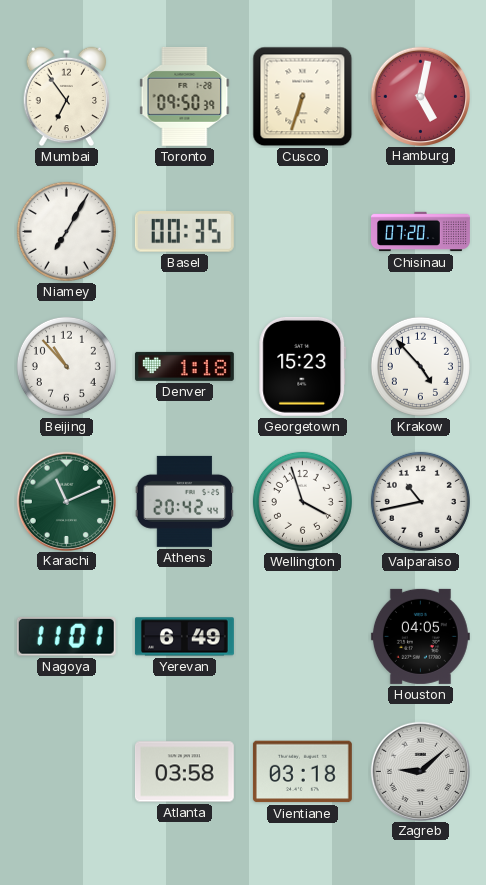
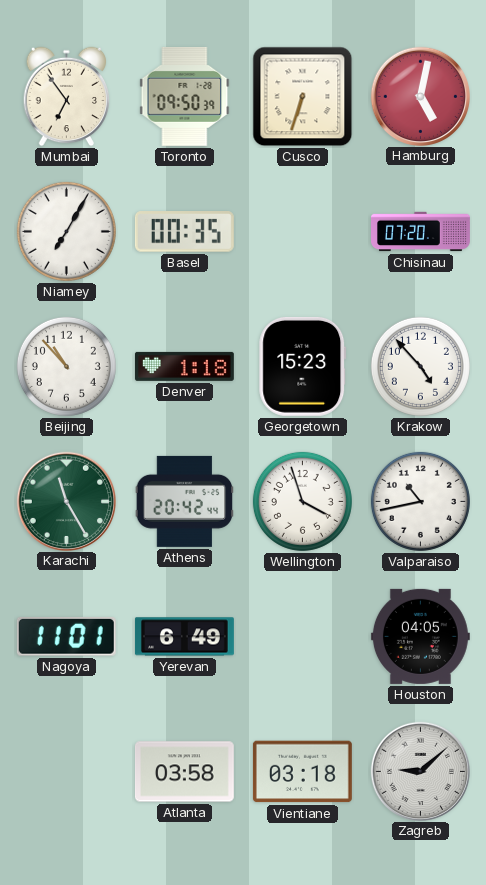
Karachi: 11:11 -> 11:25 (66, 501)
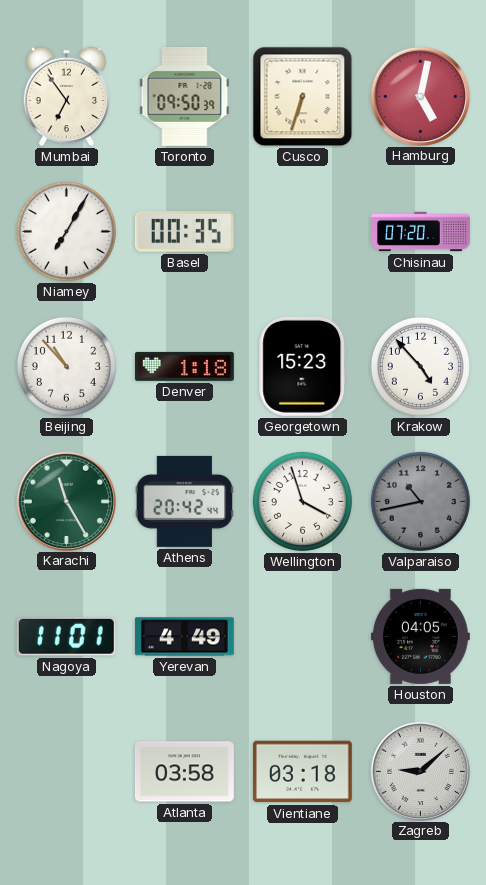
Valparaiso dial: white -> grey (420, 501)
Yerevan: 6:49 -> 4:49 (185, 637)
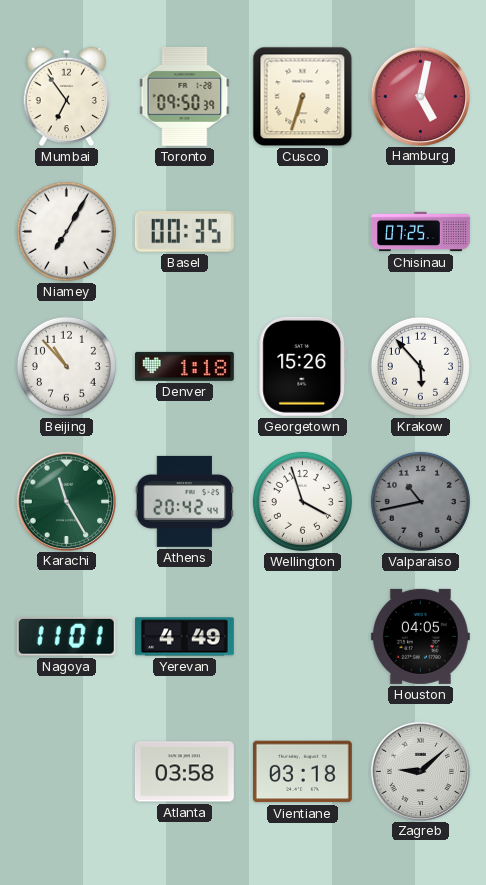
Chisinau: 07:20 -> 07:25 (421, 232)
Georgetown: 15:23 -> 15:26 (303, 366)
Krakow: 4:53 -> 5:53 (420, 366)
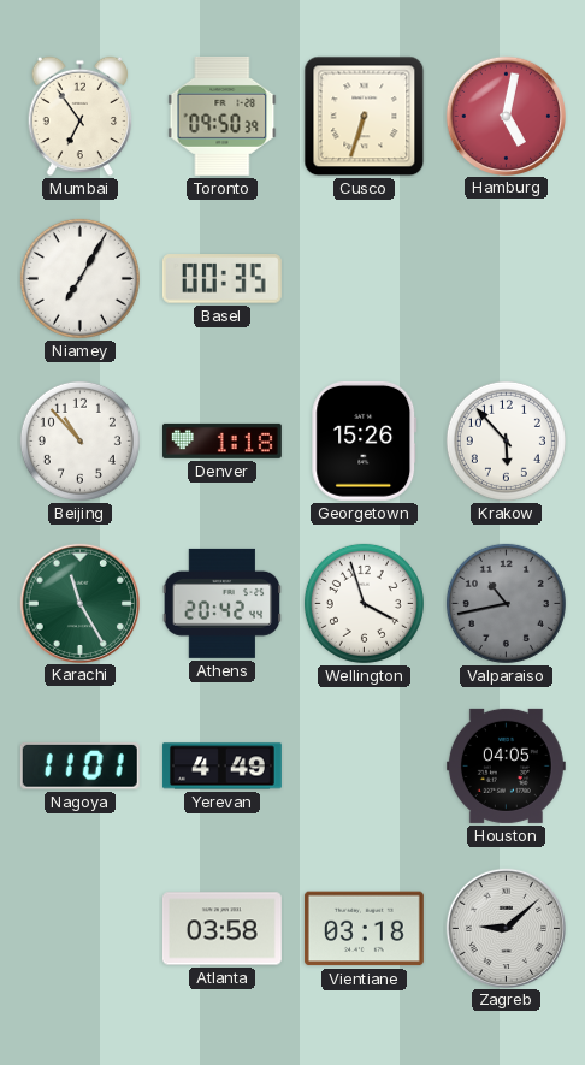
Chisinau: 07:25 -> none (421, 232)
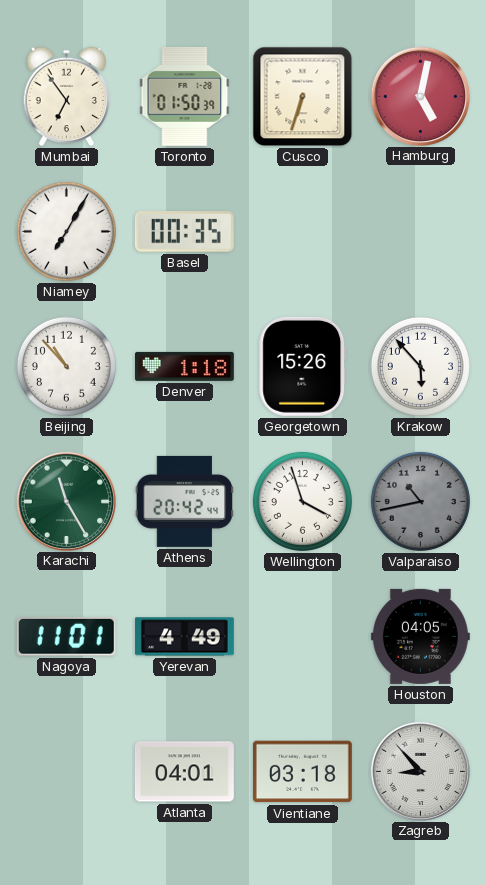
Toronto: 09:50 -> 01:50 (185, 96)
Atlanta: 03:58 -> 04:01 (184, 772)
Zagreb: 9:08 -> 8:53 (420, 771)
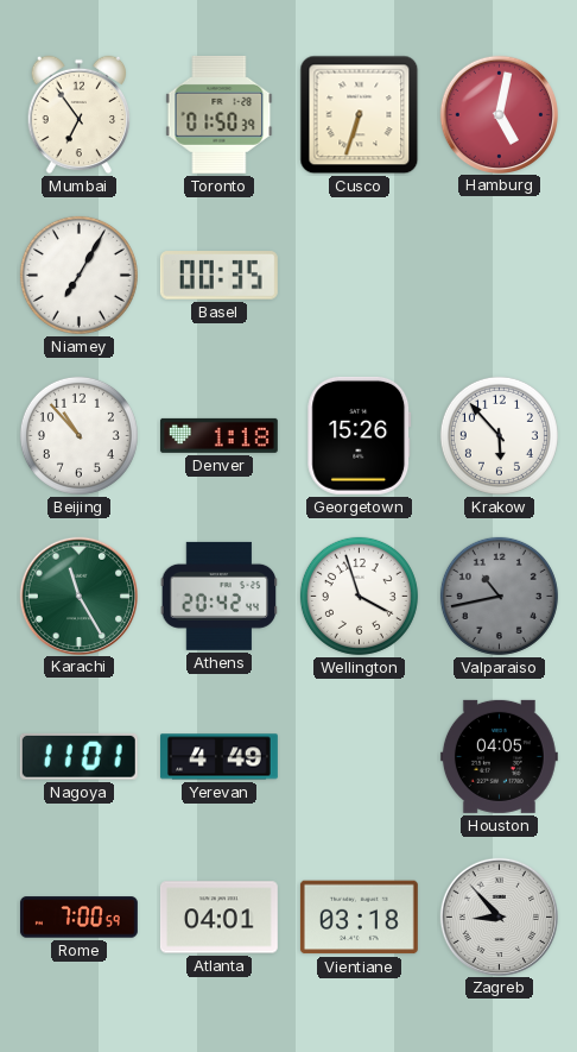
Rome: none -> 7:00 (78, 918)
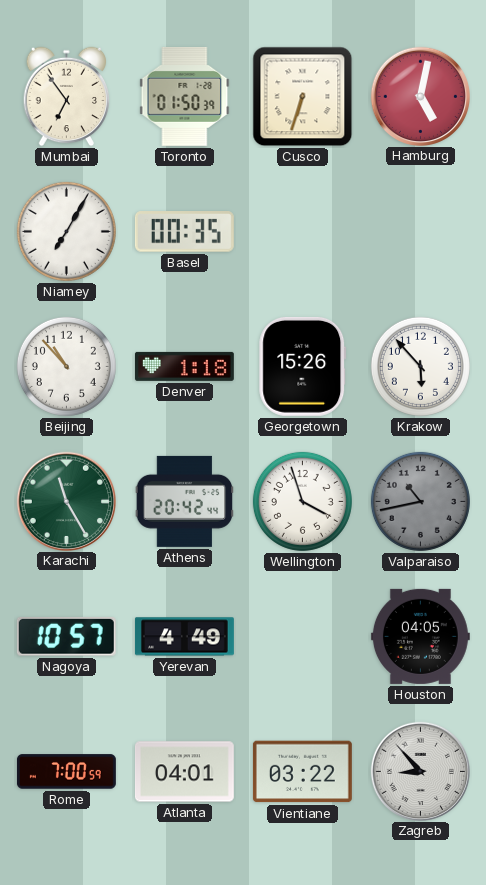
Nagoya: 11:01 -> 10:57 (66, 636)
Vientiane: 03:18 -> 03:22 (302, 772)
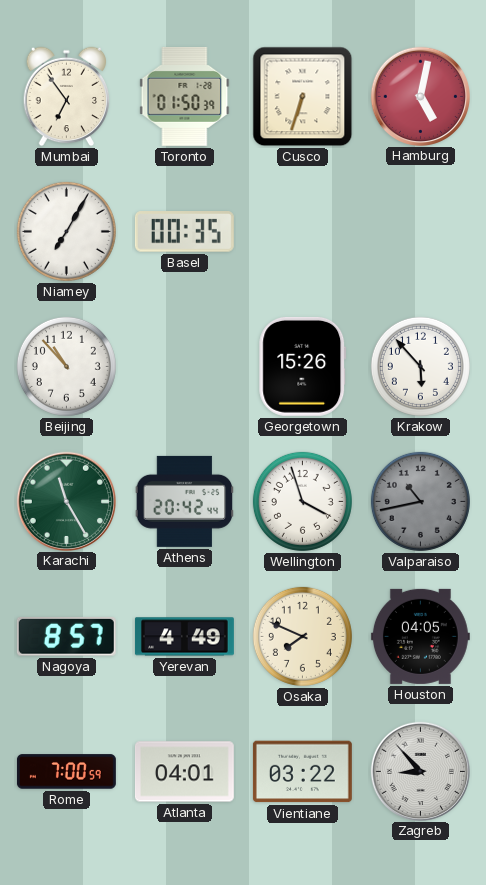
Denver: 1:18 -> none (184, 366)
Nagoya: 10:57 -> 8:57 (66, 636)
Osaka: none -> 7:49 (302, 636)
